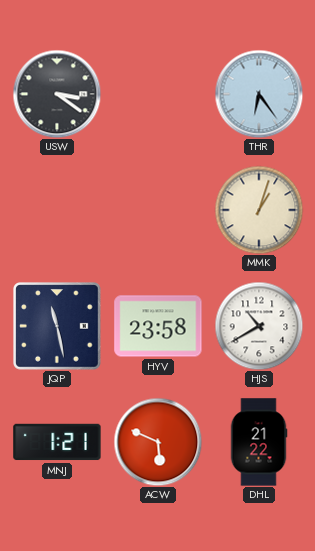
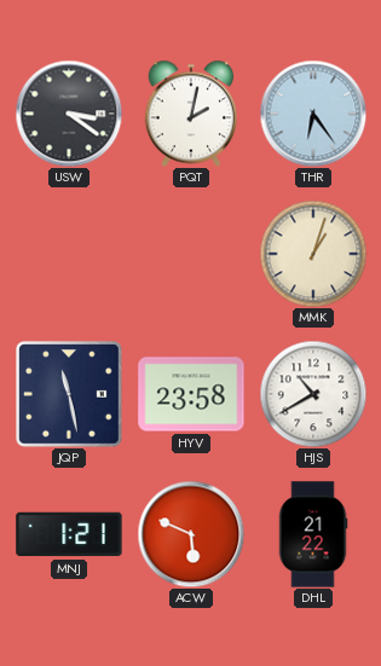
PQT: none -> 2:02 (191, 114)
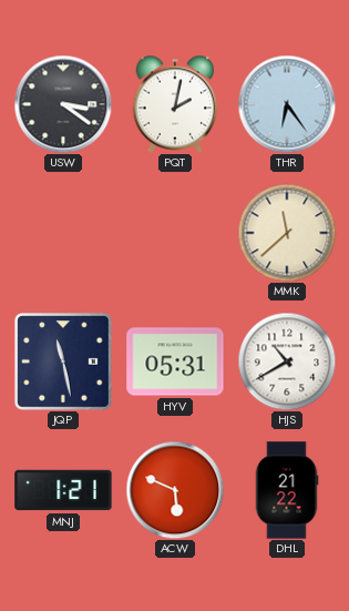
MMK: 1:03 -> 11:38 (287, 233)
HYV: 23:58 -> 05:31 (175, 361)
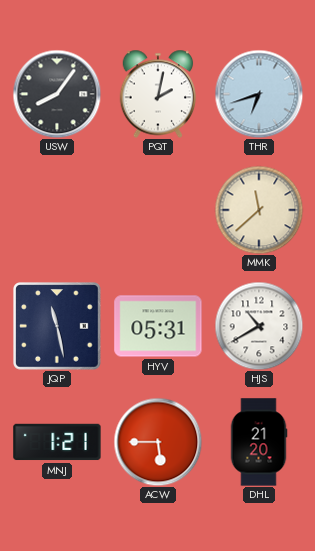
USW: 3:21 -> 8:06 (57, 94)
THR: 6:24 -> 6:42 (259, 94)
ACW: 5:49 -> 5:45 (158, 442)
DHL: 21:22 -> 21:20 (259, 442)
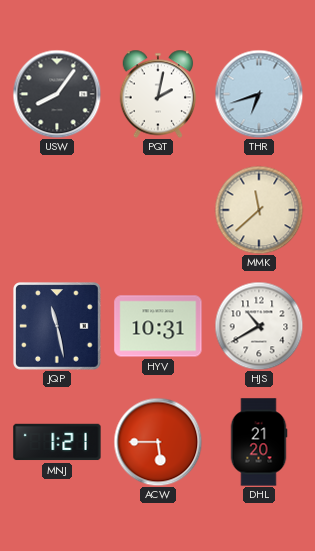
HYV: 05:31 -> 10:31 (158, 326)
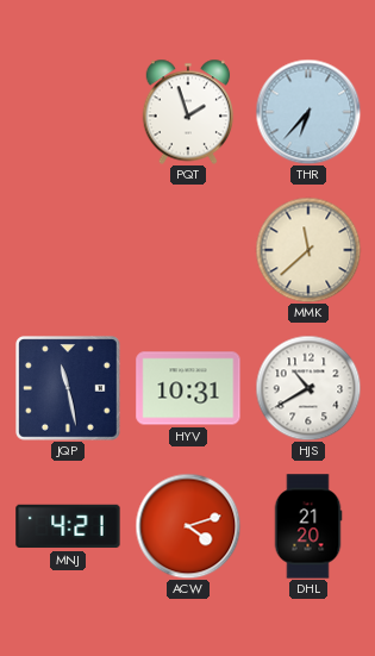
USW: 8:06 -> none (57, 94)
PQT: 2:02 -> 1:57 (188, 112)
THR: 6:42 -> 6:37 (308, 112)
MNJ: 1:21 -> 4:21 (68, 526)
ACW: 5:45 -> 4:12 (188, 526)
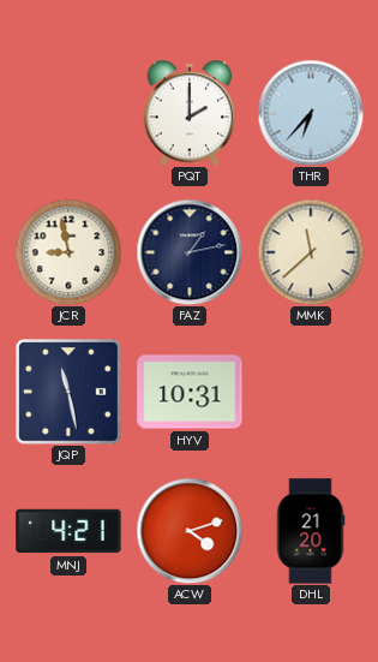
PQT: 1:57 -> 2:00 (190, 113)
JCR: none -> 8:58 (68, 252)
FAZ: none -> 1:13 (190, 252)
HJS: 10:40 -> none (308, 388)
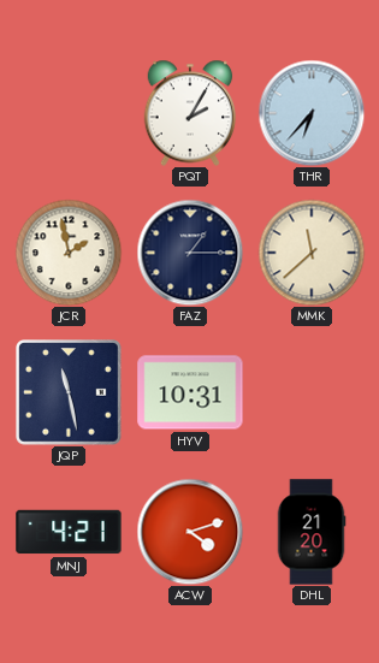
PQT: 2:00 -> 2:05 (190, 113)
JCR: 8:58 -> 1:58 (69, 253)
FAZ: 1:13 -> 1:15 (190, 253)
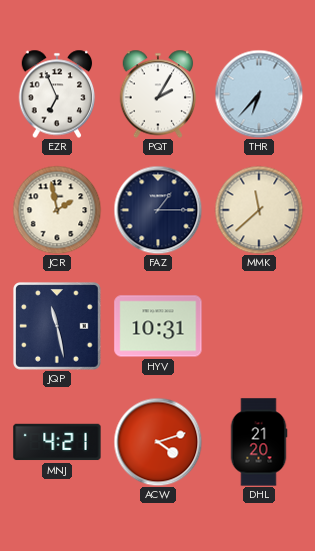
EZR: none -> 6:56 (57, 94)
